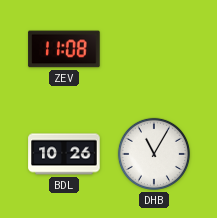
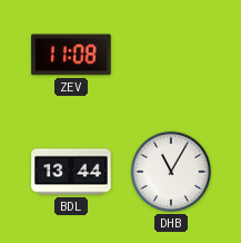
BDL: 10:26 -> 13:44 (71, 172)
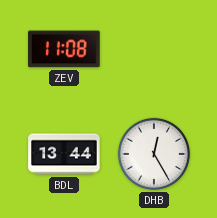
DHB: 11:05 -> 12:25 (154, 154)
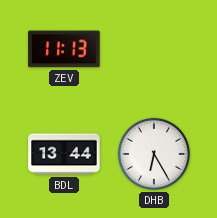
ZEV: 11:08 -> 11:13 (64, 49)
DHB: 12:25 -> 6:25 (154, 154)
